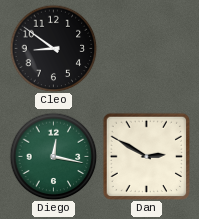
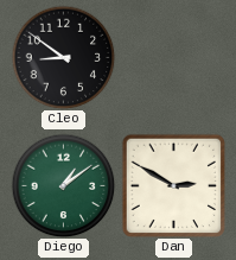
Diego: 12:17 -> 1:09 (63, 185)
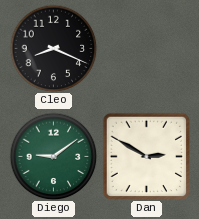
Cleo: 8:51 -> 8:19 (53, 48)
Diego: 1:09 -> 9:09 (53, 156)
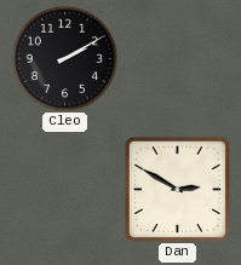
Cleo: 8:19 -> 2:10 (64, 58)
Diego: 9:09 -> none (53, 156)
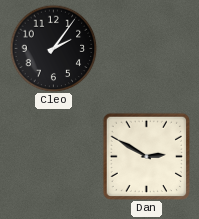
Cleo: 2:10 -> 2:06 (53, 48)
